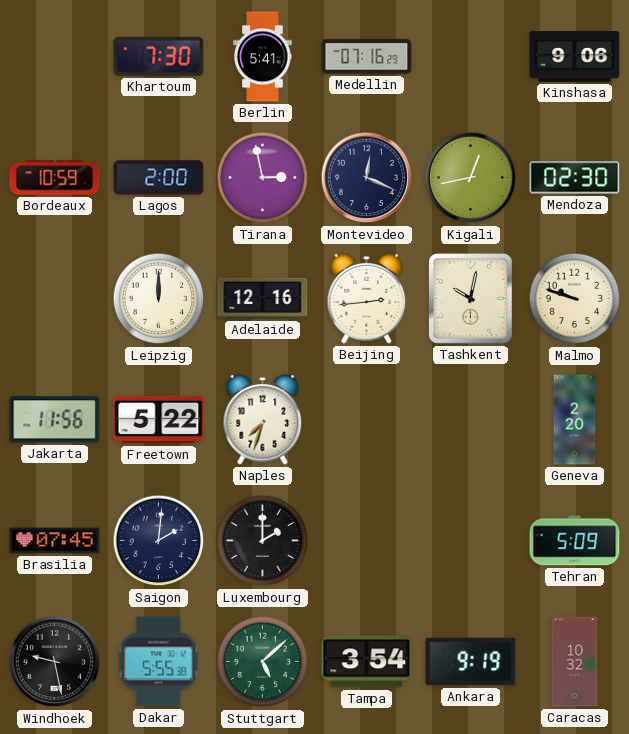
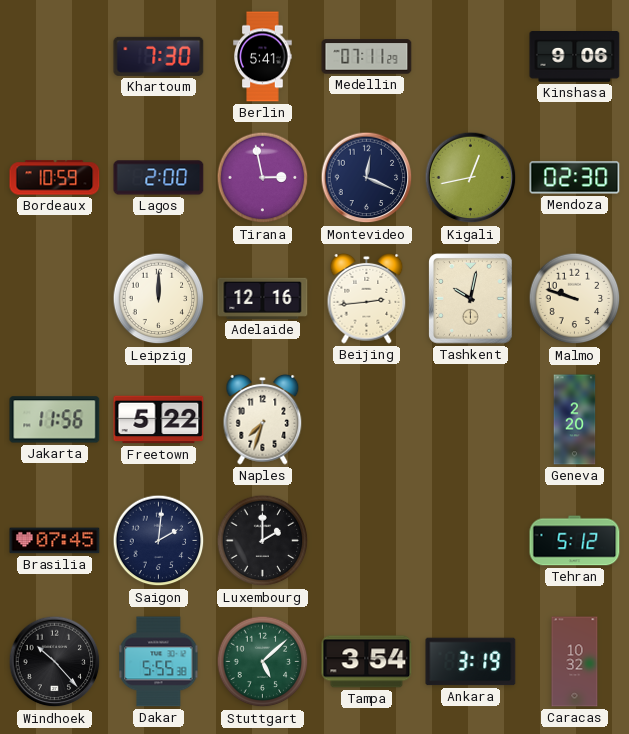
Medellin: 07:16 -> 07:11 (367, 57)
Tehran: 5:09 -> 5:12 (575, 541)
Windhoek: 9:28 -> 10:23 (55, 662)
Ankara: 9:19 -> 3:19 (471, 662)
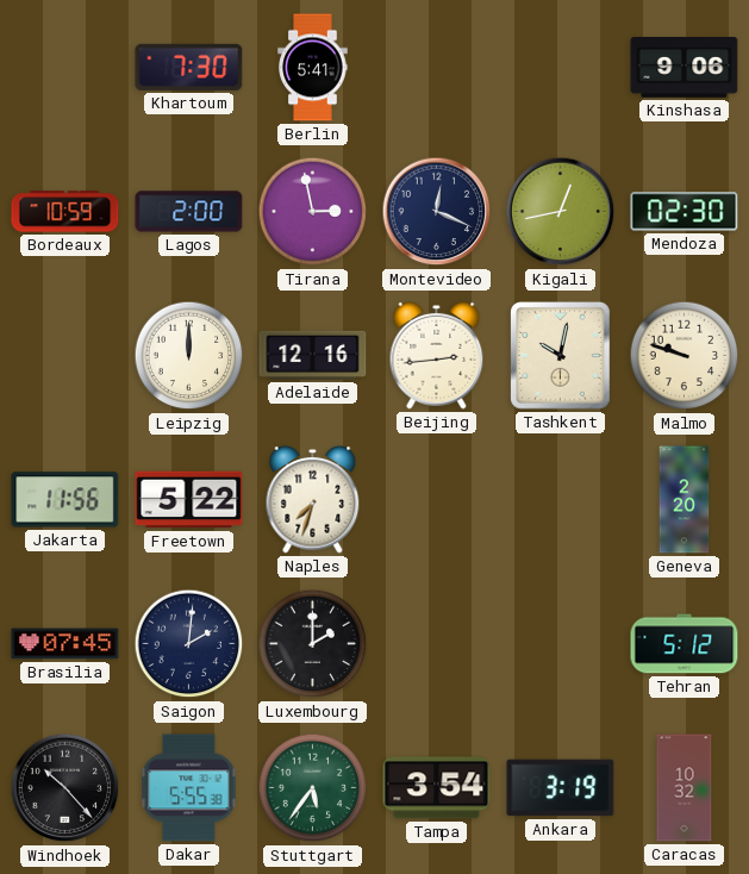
Medellin: 07:11 -> none (367, 57)
Stuttgart: 5:08 -> 5:36 (313, 788)
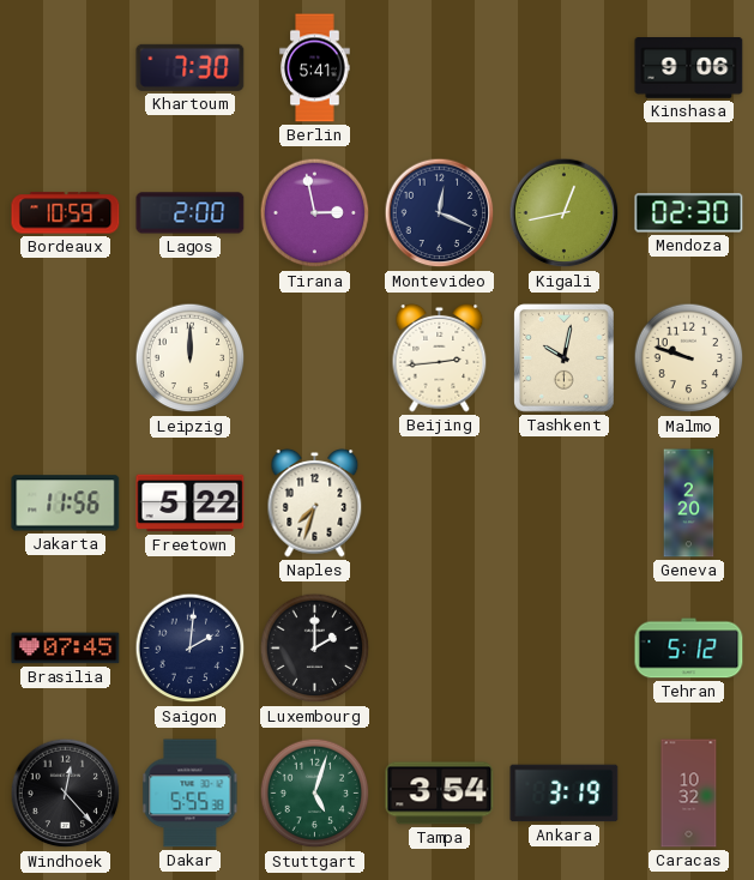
Adelaide: 12:16 -> none (313, 355)
Windhoek: 10:23 -> 12:23 (66, 794)
Stuttgart: 5:36 -> 5:03 (315, 794)
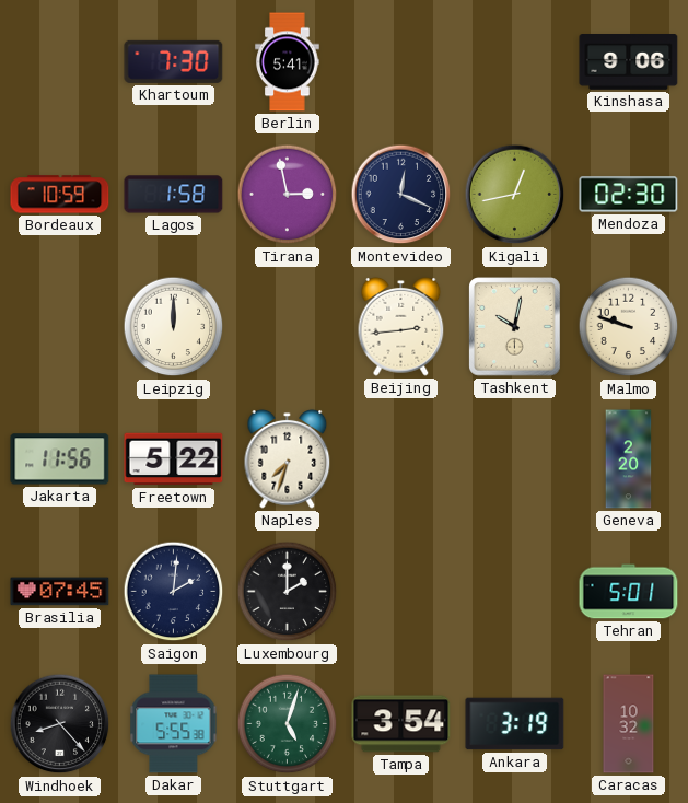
Lagos: 2:00 -> 1:58 (174, 195)
Tehran: 5:12 -> 5:01 (629, 592)
Windhoek: 12:23 -> 8:23 (60, 724)
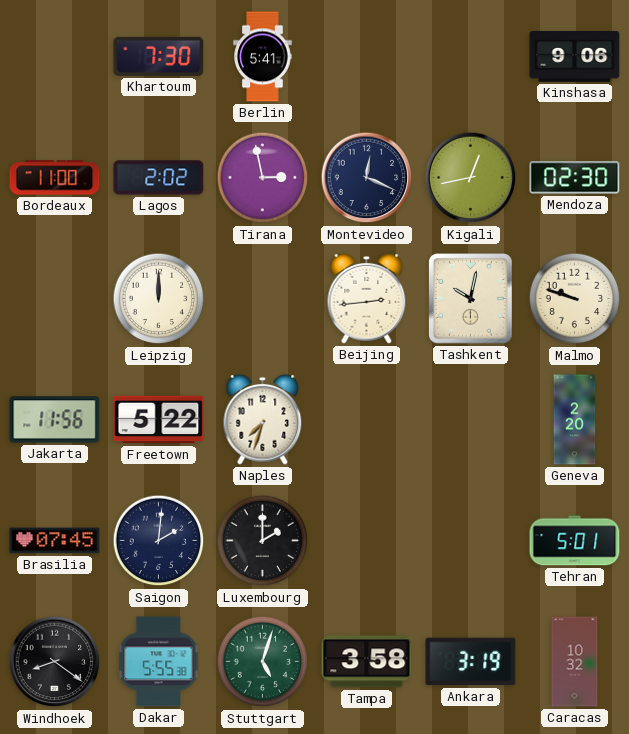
Bordeaux: 10:59 -> 11:00 (55, 178)
Lagos: 1:58 -> 2:02 (159, 178)
Windhoek: 8:23 -> 8:21 (55, 662)
Tampa: 3:54 -> 3:58 (367, 662)
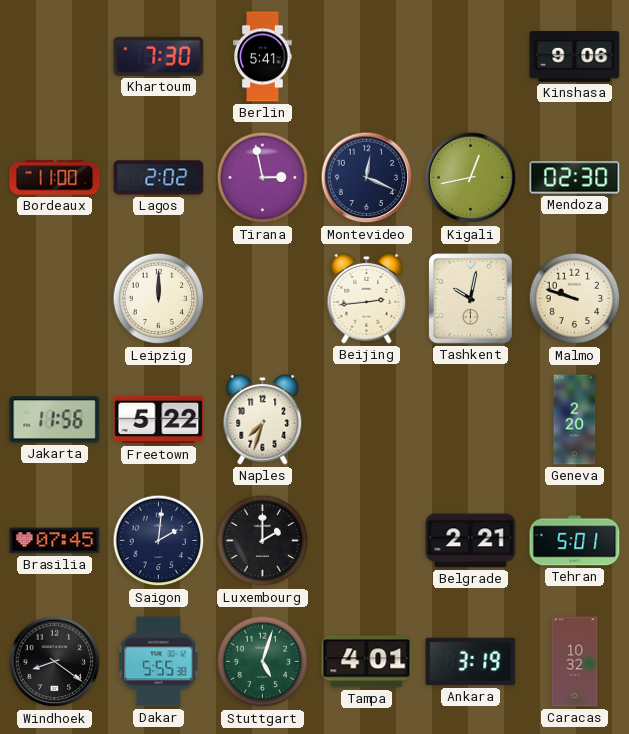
Belgrade: none -> 2:21 (471, 541)
Tampa: 3:58 -> 4:01 (367, 662)
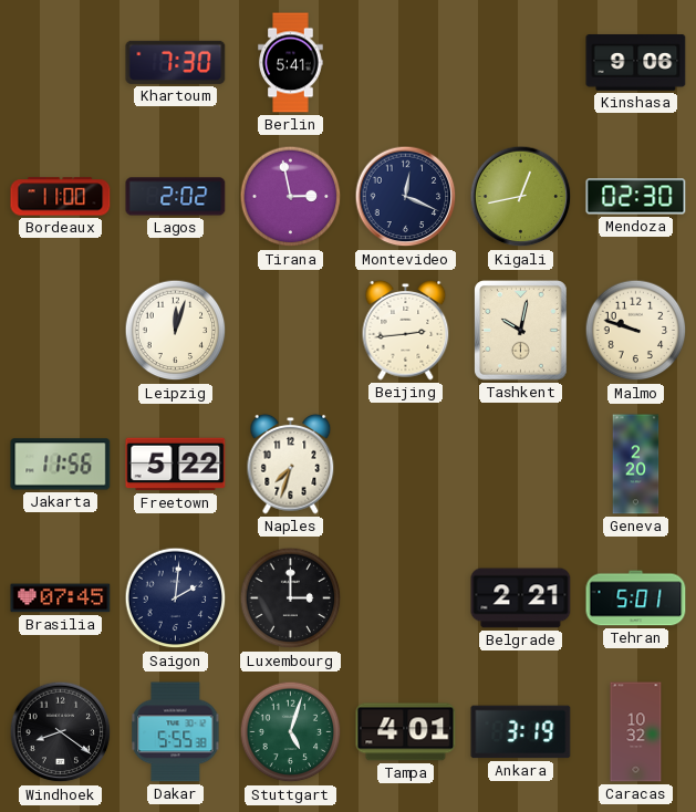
Leipzig: 12:00 -> 12:03 (176, 331)
Luxembourg: 2:00 -> 3:00 (291, 598)
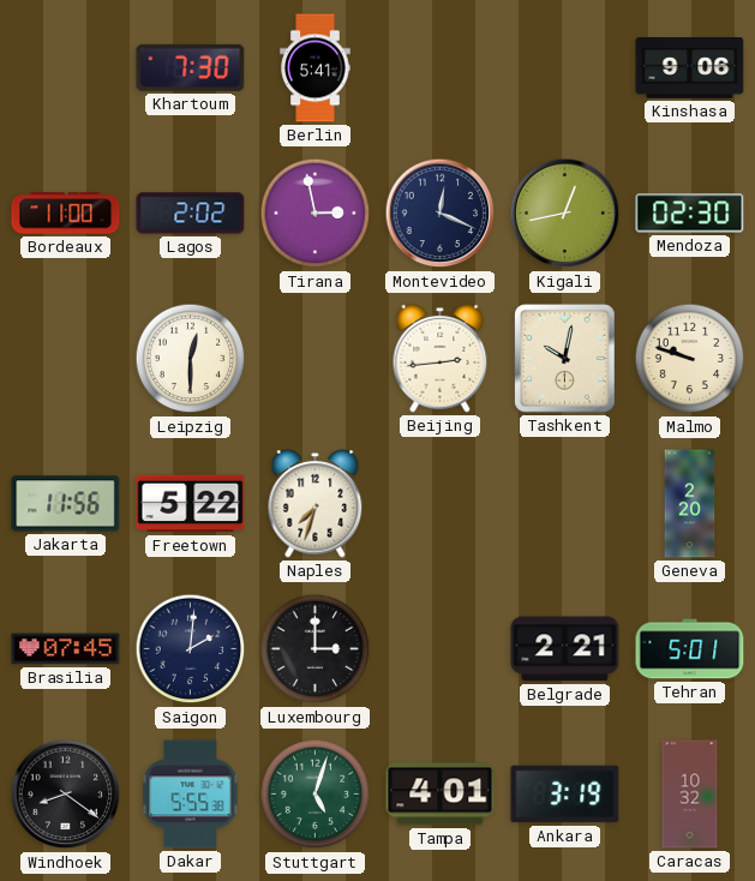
Leipzig: 12:03 -> 12:30 (191, 359)
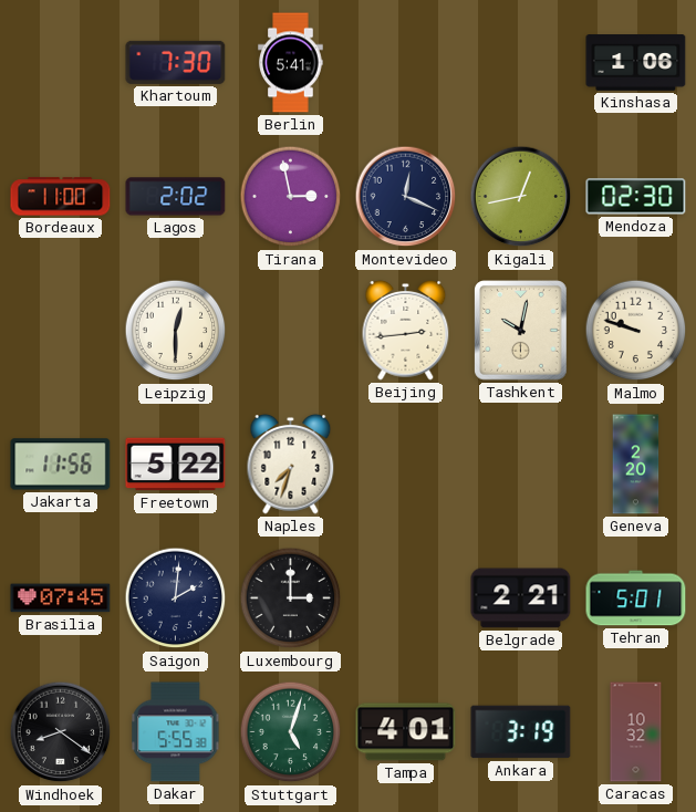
Kinshasa: 9:06 -> 1:06 (636, 63)
